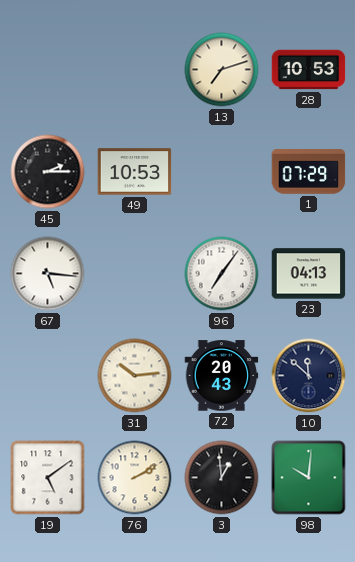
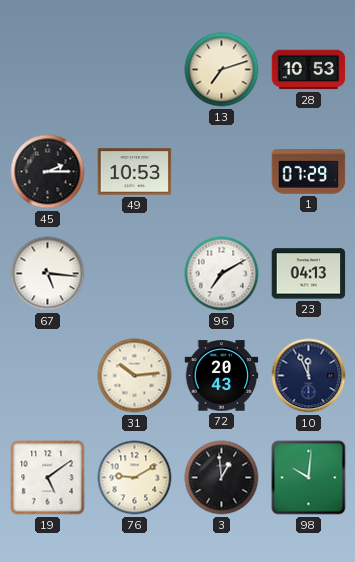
96: 7:06 -> 7:10 (222, 274)
10: 11:52 -> 11:56 (309, 376)
76: 2:10 -> 9:10 (135, 478)
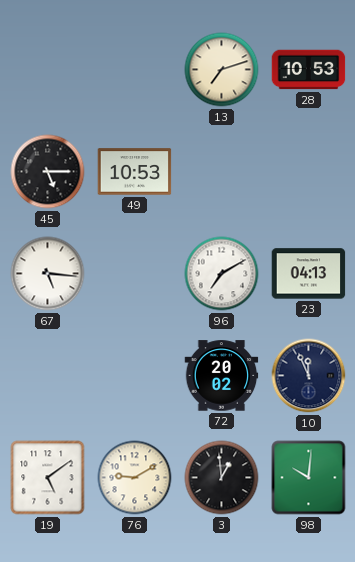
45: 2:15 -> 5:15 (48, 172)
1: 07:29 -> none (309, 172)
31: 10:14 -> none (135, 376)
72: 20:43 -> 20:02 (222, 376)
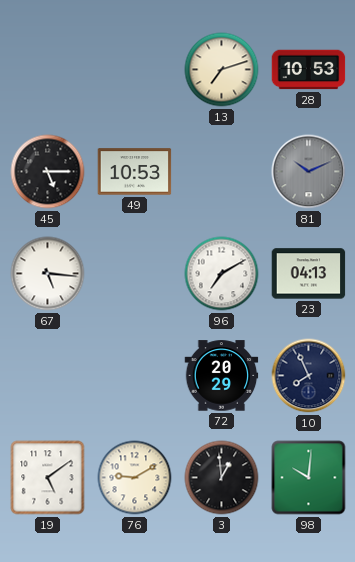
81: none -> 10:11 (309, 172)
72: 20:02 -> 20:29 (222, 376)
10: 11:56 -> 7:56 (309, 376)
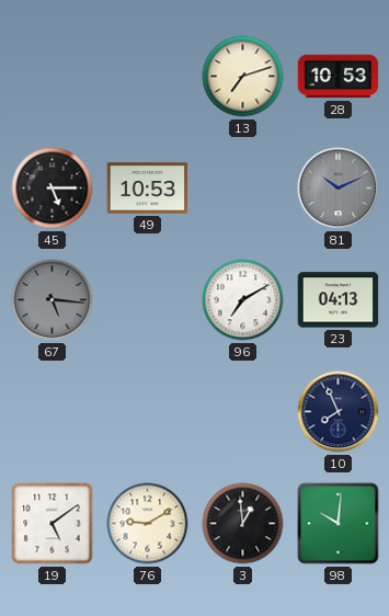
67 dial: white -> grey (53, 300)
72: 20:29 -> none (222, 376)
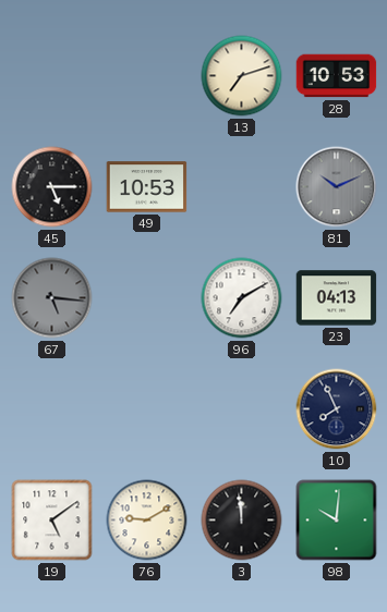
3: 12:59 -> 11:59 (242, 521)
